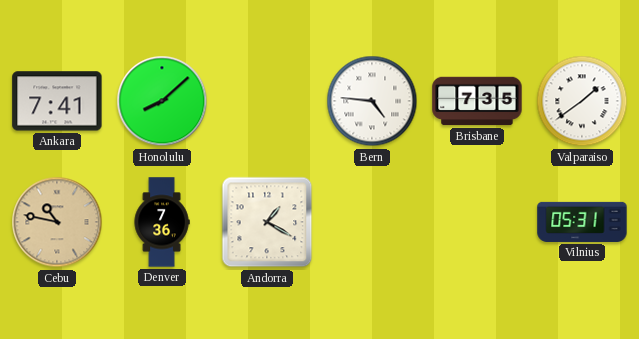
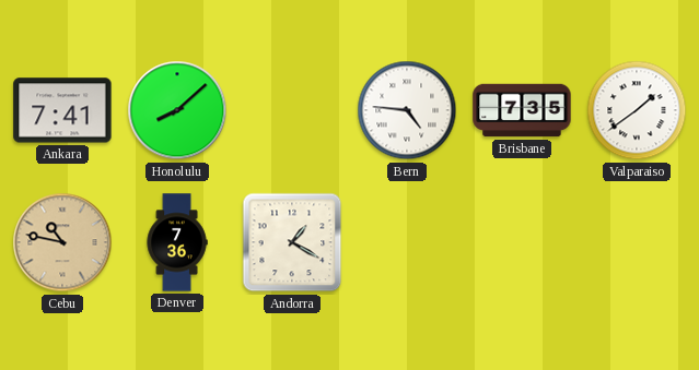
Vilnius: 05:31 -> none (582, 222)
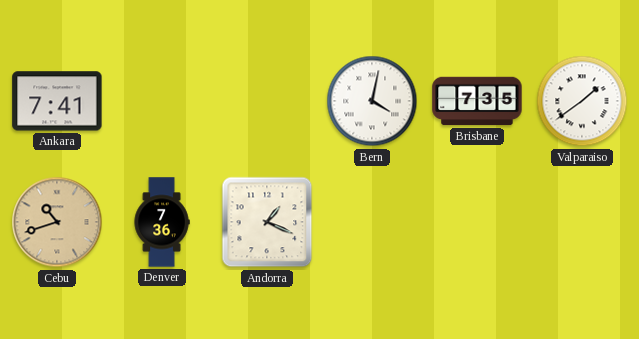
Honolulu: 8:08 -> none (177, 110)
Bern: 4:46 -> 4:02 (372, 101)
Cebu: 10:47 -> 10:42 (57, 222)
Andorra: 1:20 -> 1:19 (267, 222)
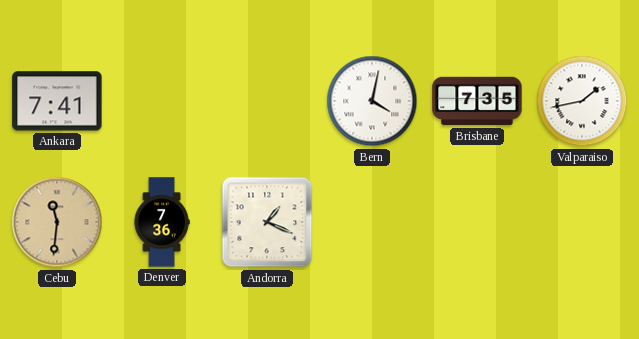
Valparaiso: 1:39 -> 1:43 (582, 101)
Cebu: 10:42 -> 11:31 (57, 222)
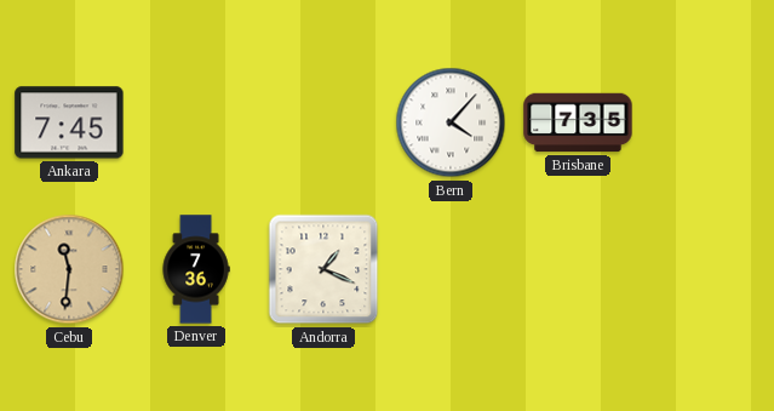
Ankara: 7:41 -> 7:45 (69, 122)
Bern: 4:02 -> 4:07 (451, 122)
Valparaiso: 1:43 -> none (582, 101)
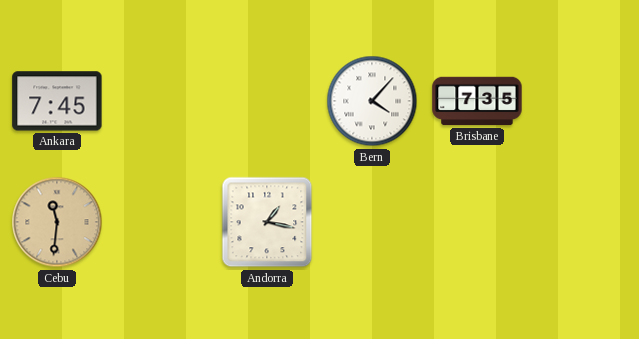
Denver: 7:36 -> none (196, 269)
Andorra: 1:19 -> 1:17 (267, 222)
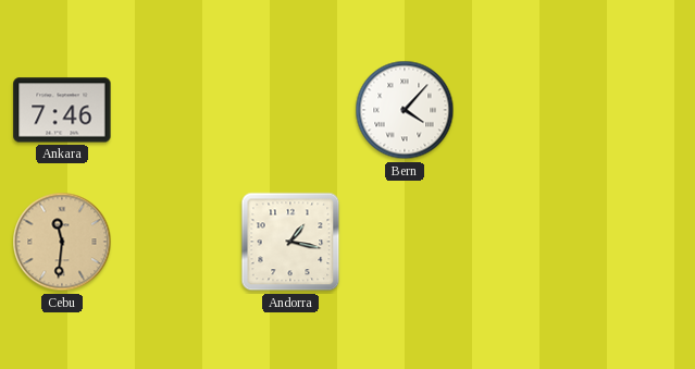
Ankara: 7:45 -> 7:46 (62, 110)
Brisbane: 7:35 -> none (477, 101)
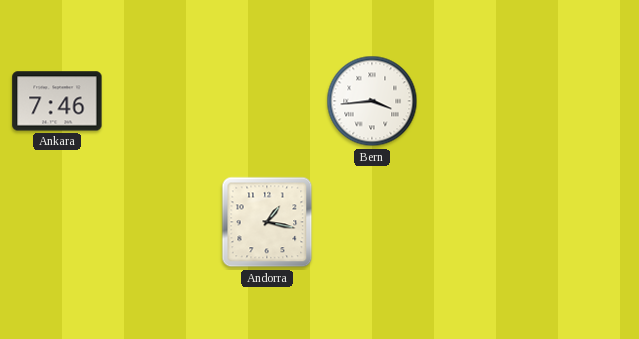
Bern: 4:07 -> 3:44 (372, 101)
Cebu: 11:31 -> none (62, 242)
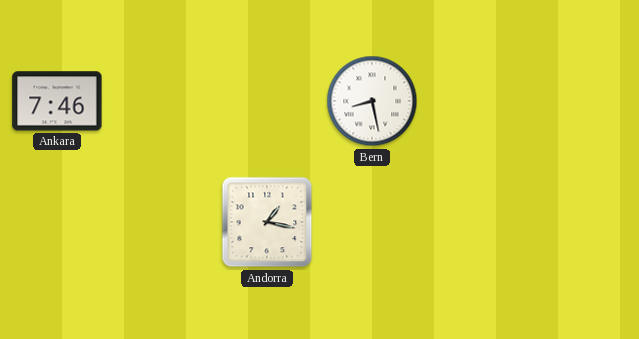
Bern: 3:44 -> 8:28 (372, 101)
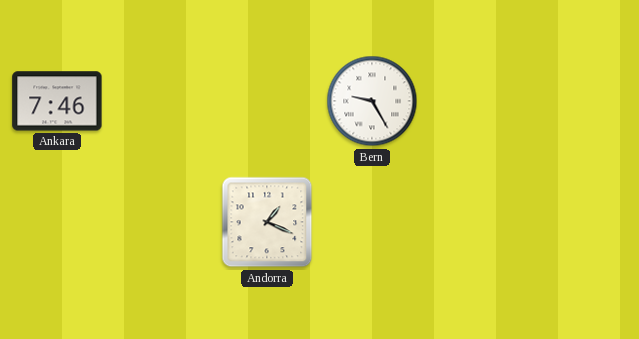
Bern: 8:28 -> 9:25 (372, 101)
Andorra: 1:17 -> 1:19 (267, 222)
